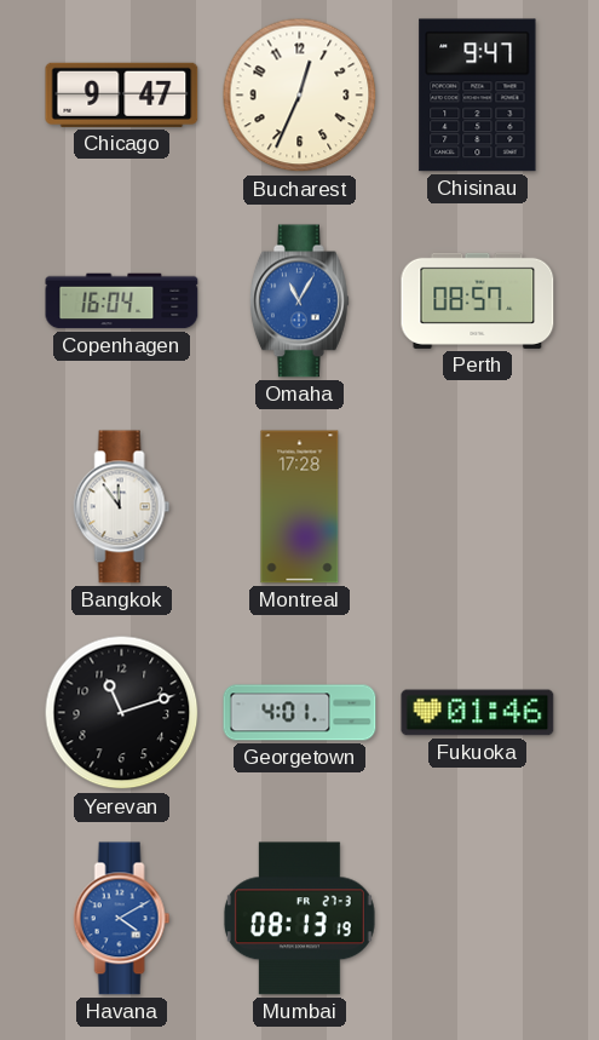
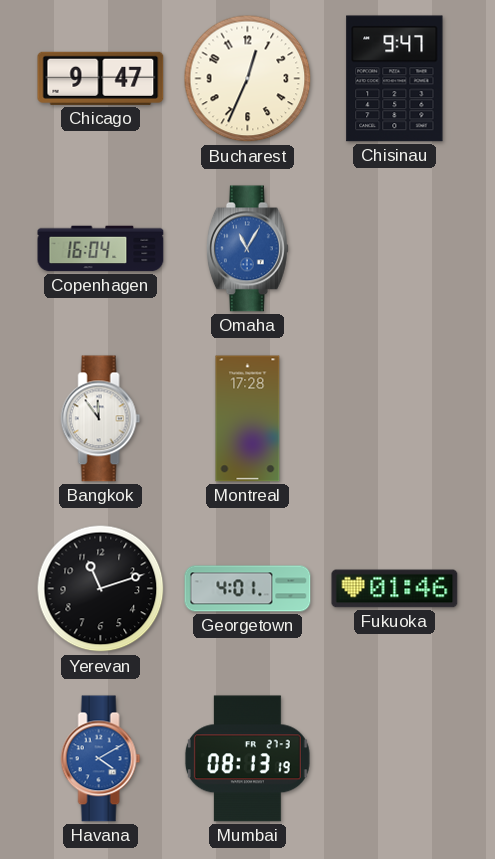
Perth: 08:57 -> none (478, 300)
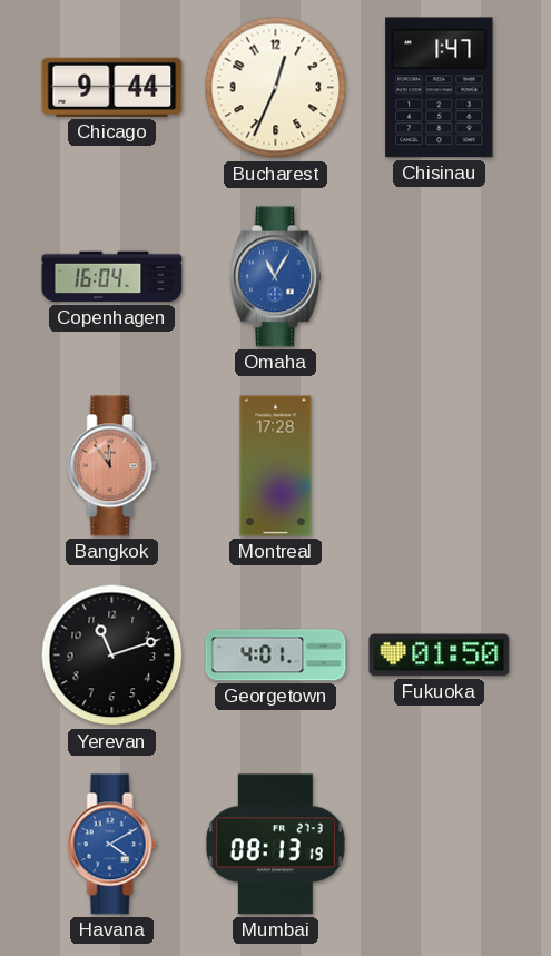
Chicago: 9:47 -> 9:44 (112, 87)
Chisinau: 9:47 -> 1:47 (440, 88)
Bangkok dial: white -> salmon (112, 466)
Fukuoka: 01:46 -> 01:50 (440, 656)
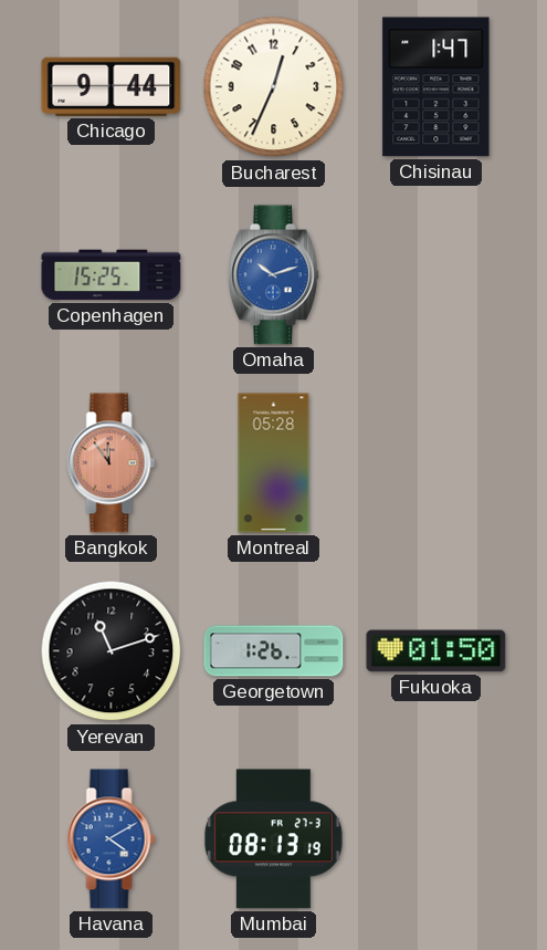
Copenhagen: 16:04 -> 15:25 (112, 275)
Omaha: 11:05 -> 10:12 (273, 275)
Montreal: 17:28 -> 05:28 (274, 463)
Georgetown: 4:01 -> 1:26 (274, 651)
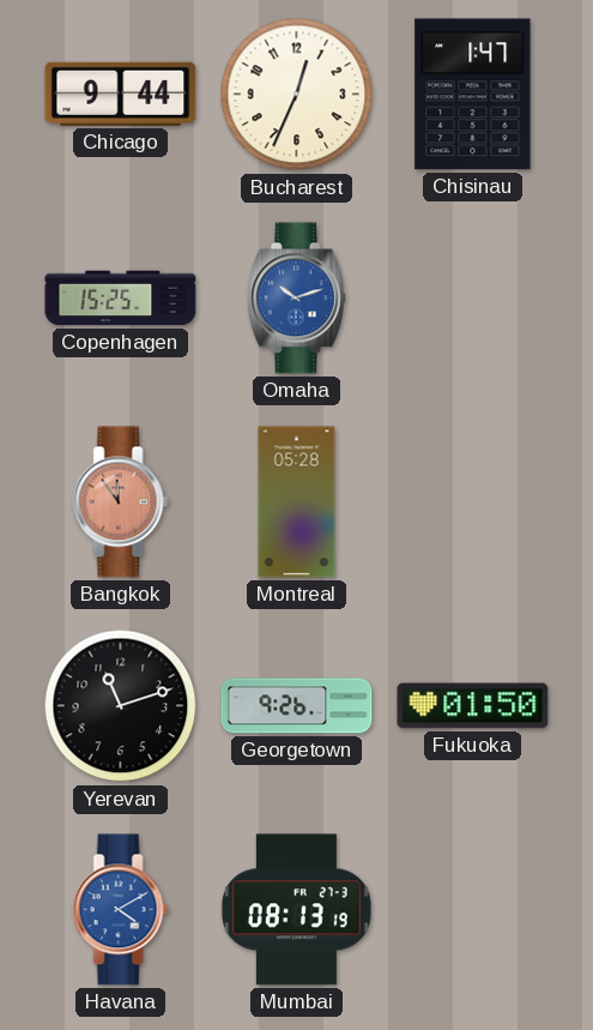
Georgetown: 1:26 -> 9:26 (297, 706)
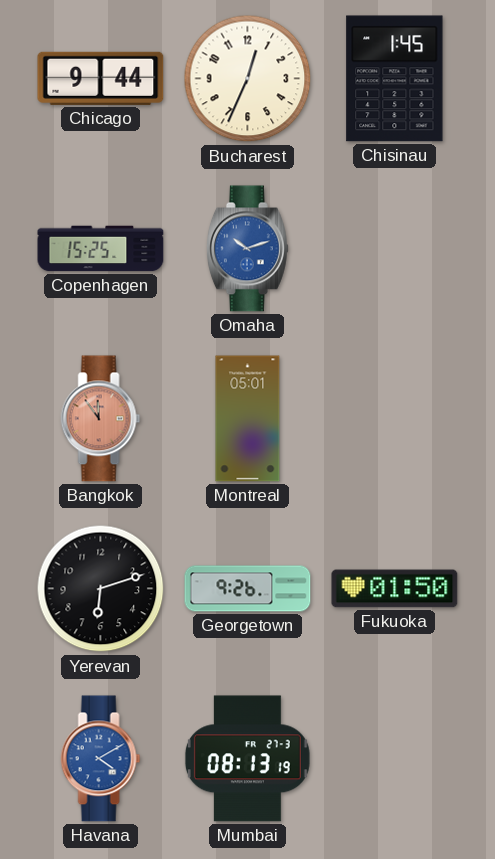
Chisinau: 1:47 -> 1:45 (395, 79)
Montreal: 05:28 -> 05:01 (248, 419)
Yerevan: 11:12 -> 6:12 (101, 589)
